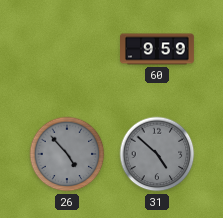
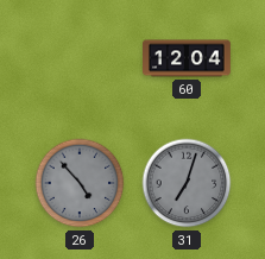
60: 9:59 -> 12:04 (188, 58)
31: 4:52 -> 7:03 (187, 183)
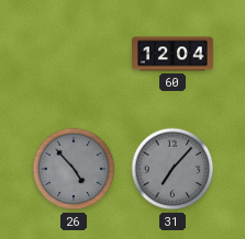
31: 7:03 -> 7:07 (172, 169)
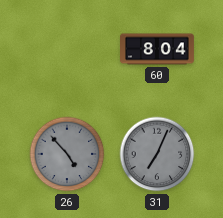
60: 12:04 -> 8:04 (158, 49)
31: 7:07 -> 7:04 (157, 154)
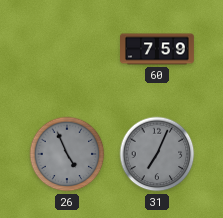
60: 8:04 -> 7:59 (158, 49)
26: 4:53 -> 4:56 (67, 154)
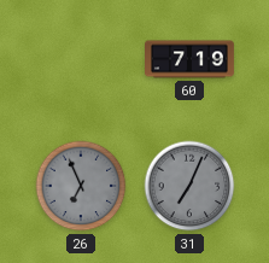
60: 7:59 -> 7:19 (191, 59)
26: 4:56 -> 6:56 (81, 186)
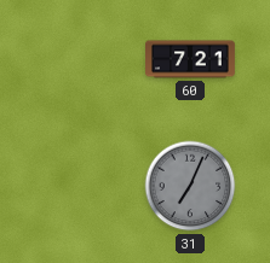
60: 7:19 -> 7:21 (191, 59)
26: 6:56 -> none (81, 186)
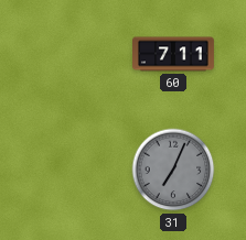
60: 7:21 -> 7:11 (174, 54)
